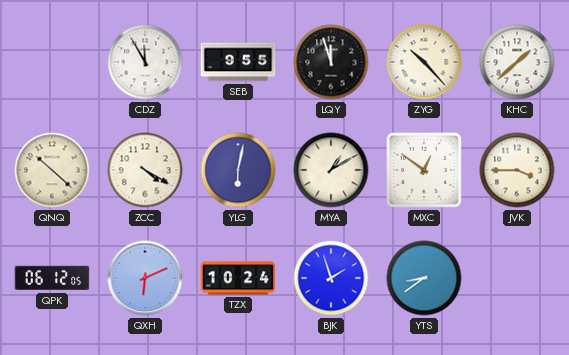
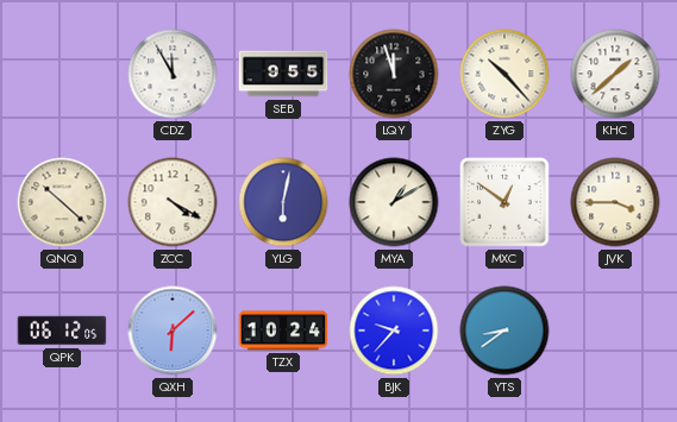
QXH: 6:11 -> 6:08 (173, 330)
BJK: 1:57 -> 9:37 (394, 330)
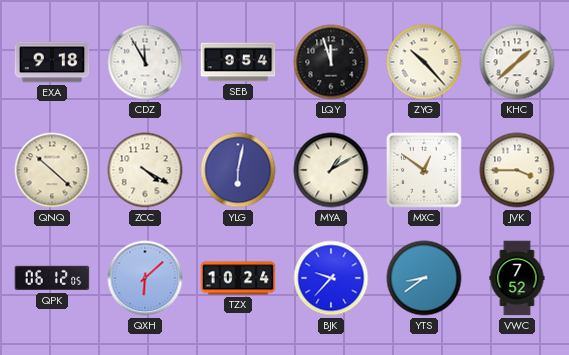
EXA: none -> 9:18 (52, 62)
SEB: 9:55 -> 9:54 (238, 62)
VWC: none -> 7:52 (517, 278)
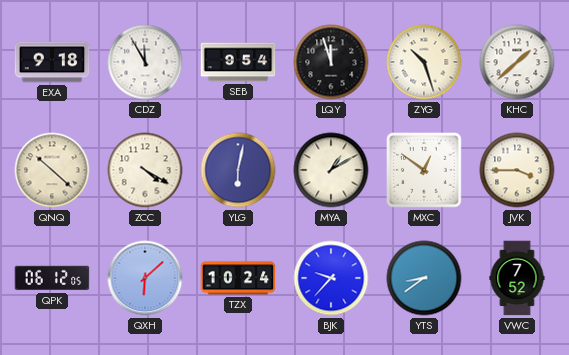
ZYG: 10:23 -> 10:27 (424, 62)
